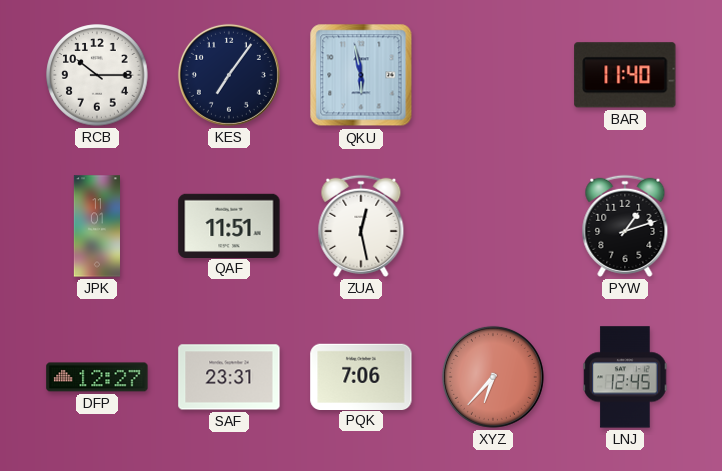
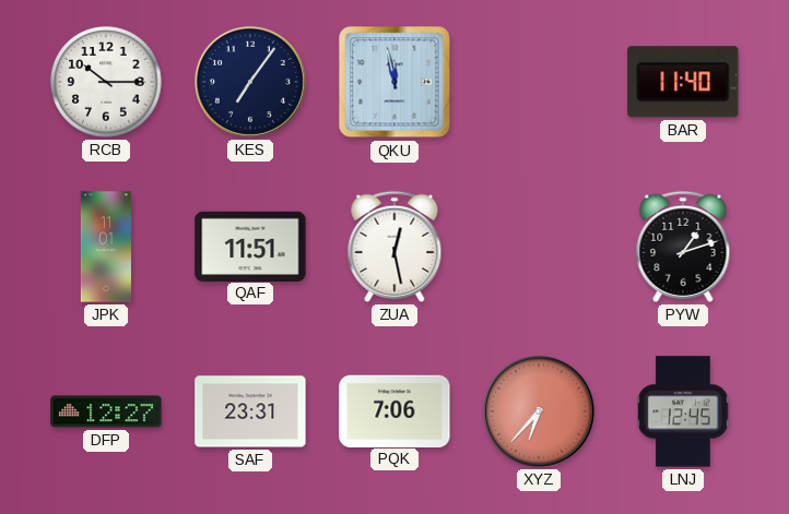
QKU: 5:58 -> 11:58 (394, 82)
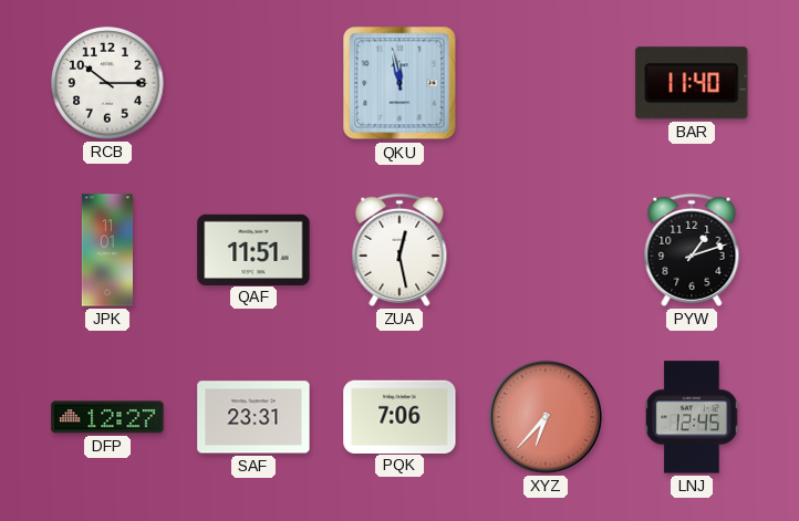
KES: 7:06 -> none (250, 82)
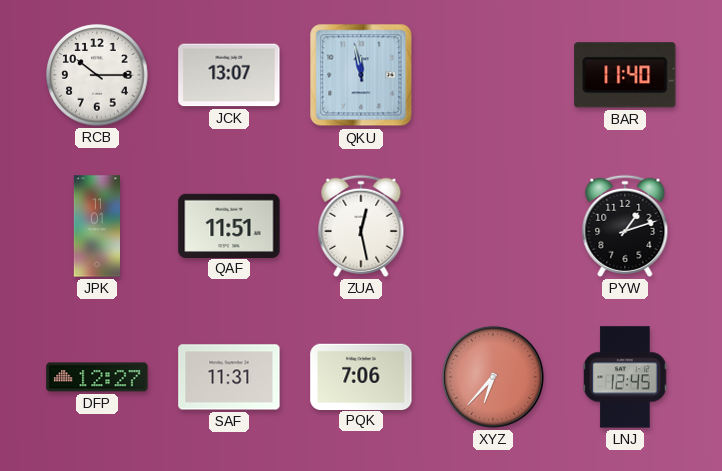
JCK: none -> 13:07 (229, 75)
SAF: 23:31 -> 11:31 (229, 377)
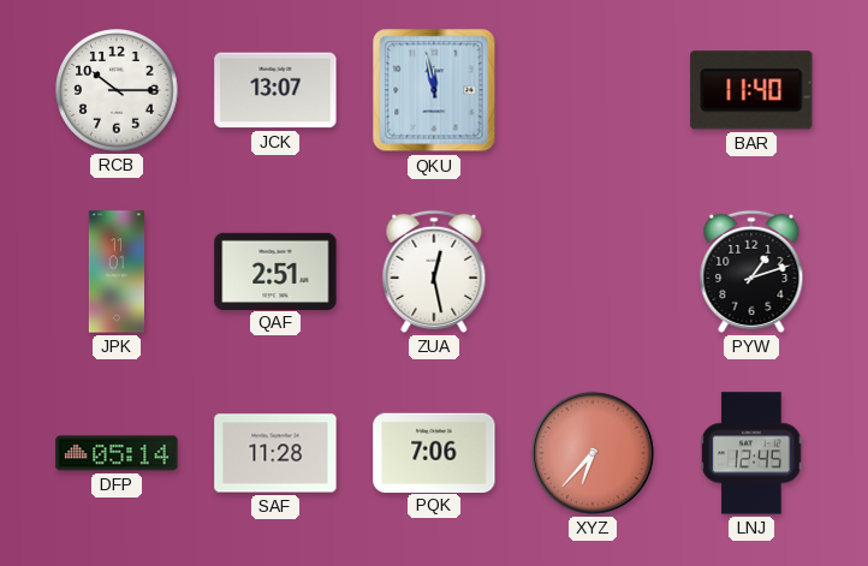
QAF: 11:51 -> 2:51 (275, 270)
DFP: 12:27 -> 05:14 (117, 453)
SAF: 11:31 -> 11:28 (275, 453)
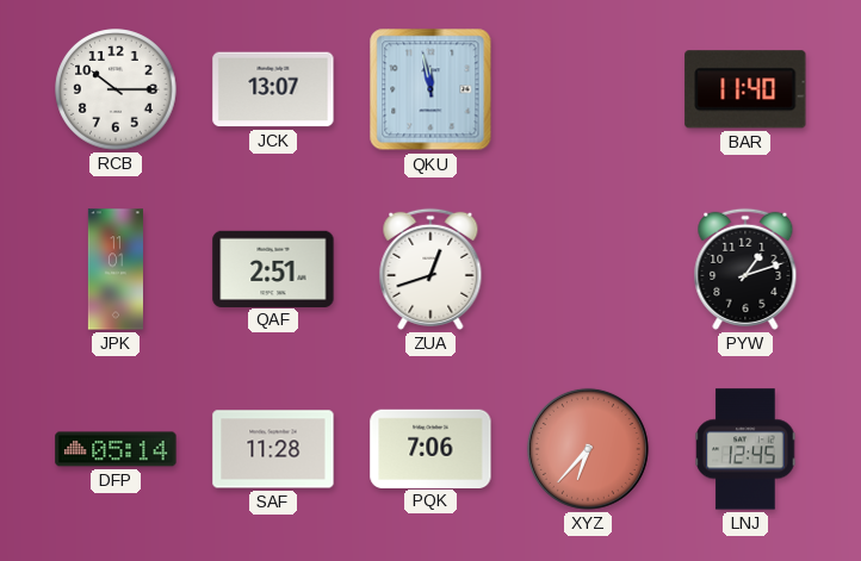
ZUA: 12:28 -> 12:42 (430, 269)
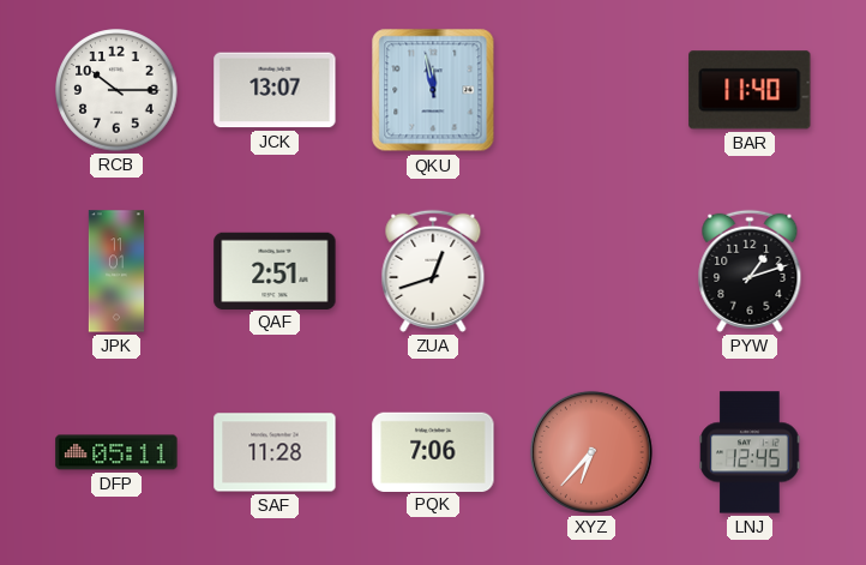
DFP: 05:14 -> 05:11 (116, 452)
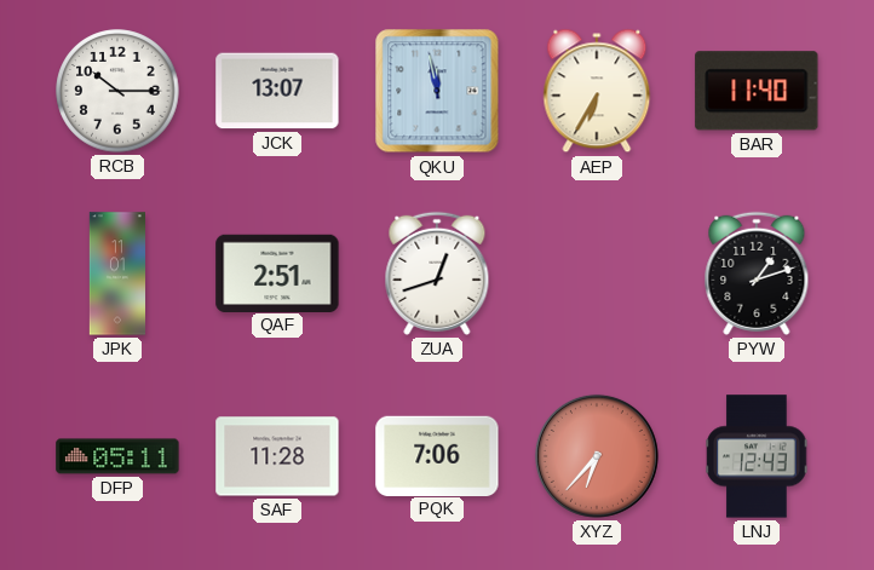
AEP: none -> 6:35 (597, 91)
LNJ: 12:45 -> 12:43 (757, 456)
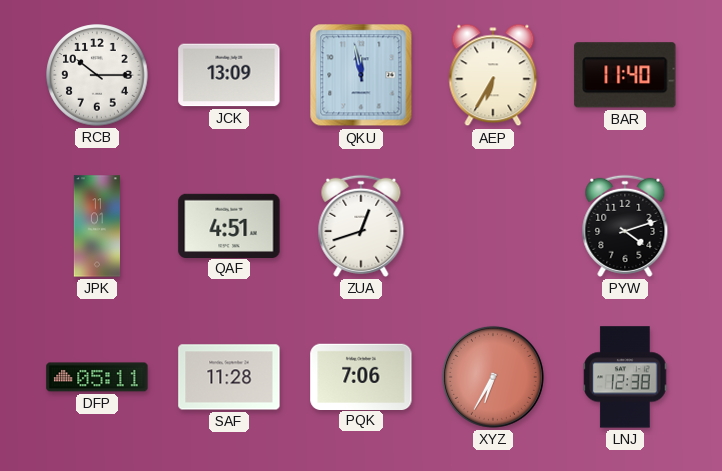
JCK: 13:07 -> 13:09 (229, 75)
QAF: 2:51 -> 4:51 (229, 225)
PYW: 1:12 -> 4:12 (625, 226)
XYZ: 6:37 -> 6:35 (493, 377)
LNJ: 12:43 -> 12:38 (625, 377)
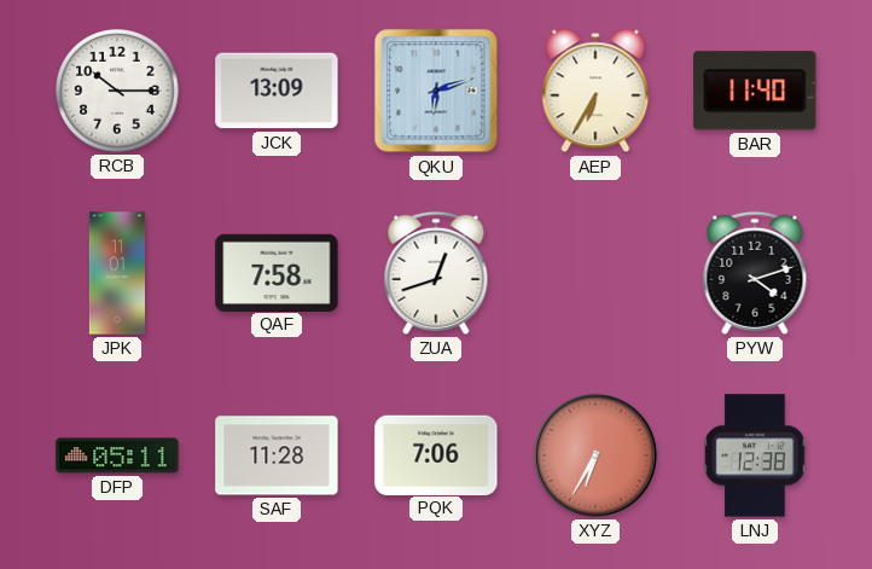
QKU: 11:58 -> 6:12 (436, 91)
QAF: 4:51 -> 7:58 (277, 272)
